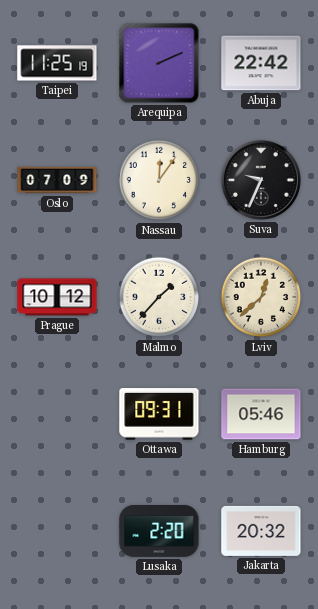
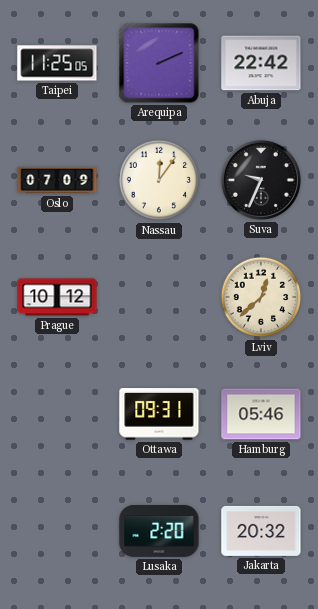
Taipei: 11:25:19 -> 11:25:05 (57, 63)
Malmo: 1:37 -> none (159, 297)
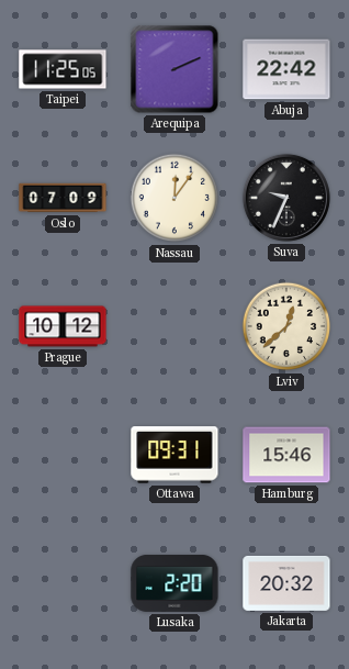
Hamburg: 05:46 -> 15:46 (286, 455)
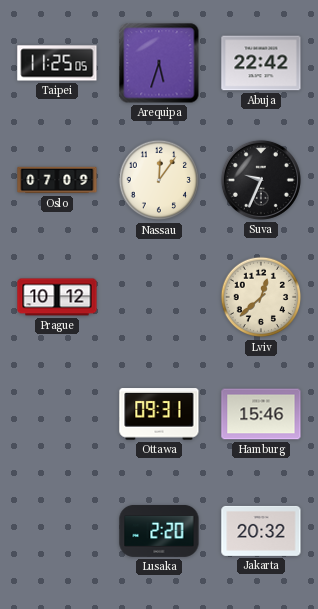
Arequipa: 2:11 -> 5:33 (159, 63)
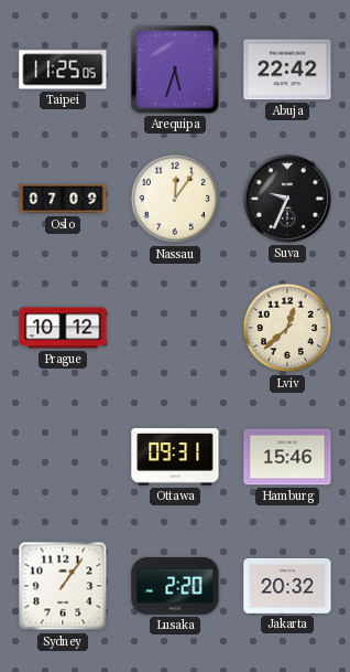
Sydney: none -> 1:06 (63, 586)
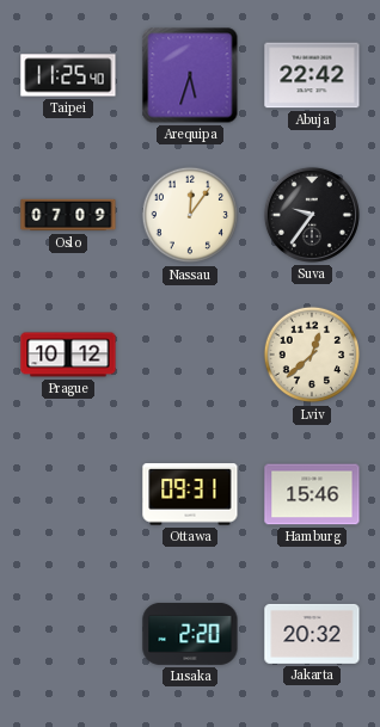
Taipei: 11:25:05 -> 11:25:40 (68, 75)
Suva: 9:34 -> 9:36 (312, 215)
Sydney: 1:06 -> none (63, 586)
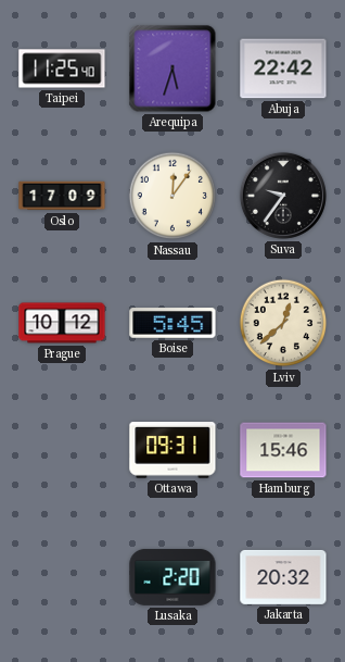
Oslo: 07:09 -> 17:09 (62, 196)
Boise: none -> 5:45 (173, 323)
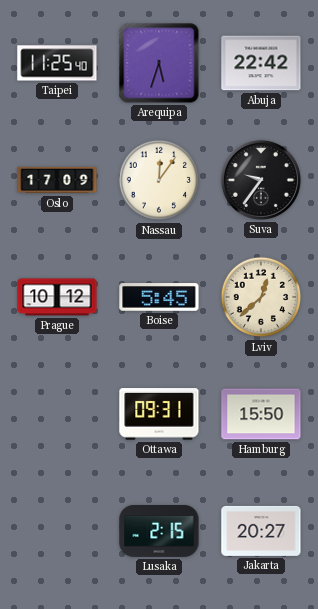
Hamburg: 15:46 -> 15:50 (261, 414)
Lusaka: 2:20 -> 2:15 (159, 531)
Jakarta: 20:32 -> 20:27 (261, 531)
